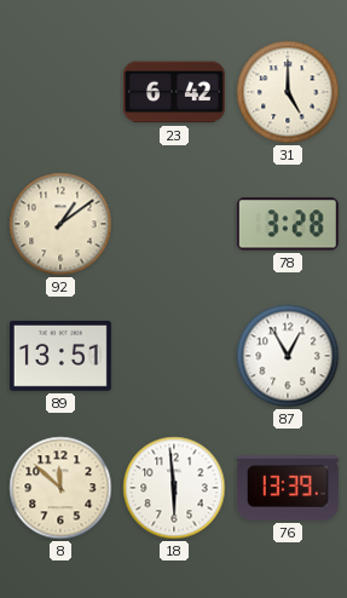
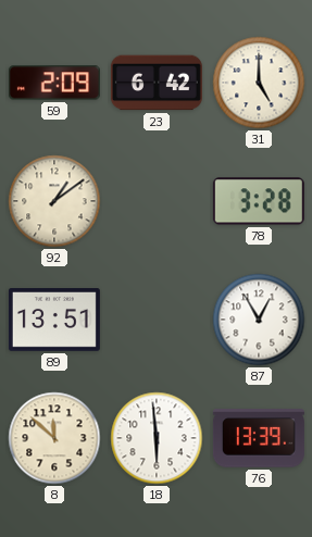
59: none -> 2:09 (54, 83)
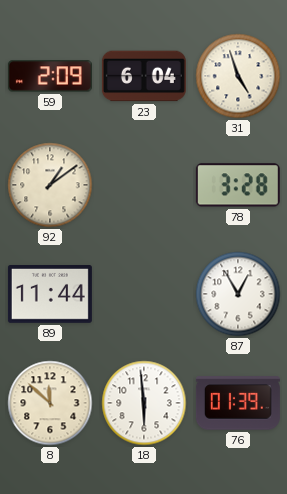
23: 6:42 -> 6:04 (144, 76)
31: 5:00 -> 4:57 (238, 76)
89: 13:51 -> 11:44 (50, 295)
76: 13:39 -> 01:39 (238, 403)
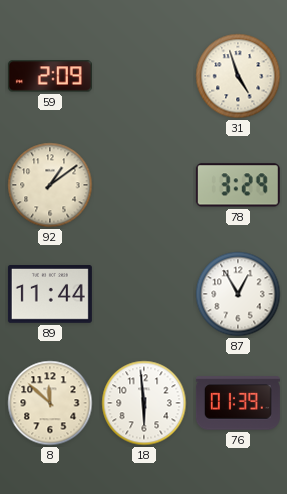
23: 6:04 -> none (144, 76)
78: 3:28 -> 3:29 (238, 185)
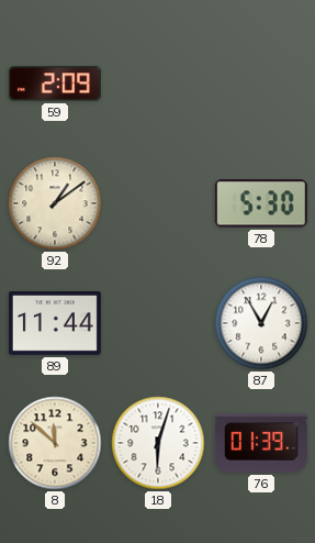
31: 4:57 -> none (238, 76)
78: 3:29 -> 5:30 (261, 203)
18: 5:59 -> 6:03 (158, 443)
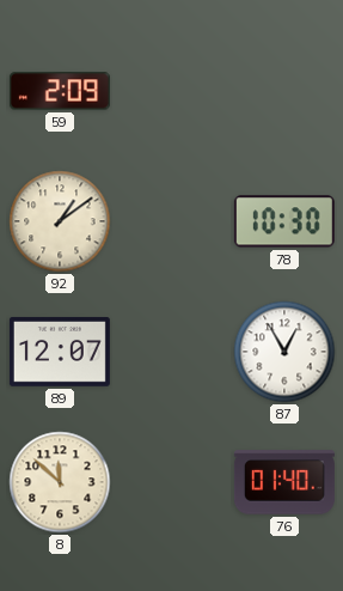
78: 5:30 -> 10:30 (284, 221)
89: 11:44 -> 12:07 (60, 353)
18: 6:03 -> none (158, 443)
76: 01:39 -> 01:40 (284, 482)
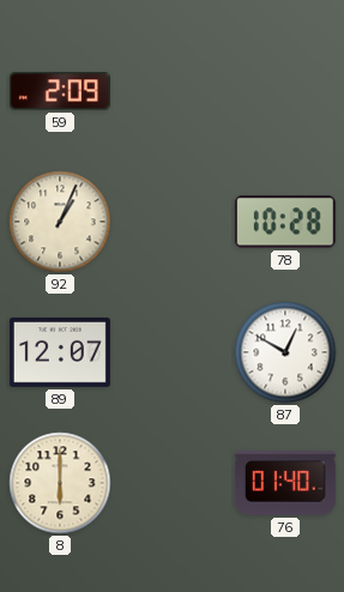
92: 1:09 -> 1:04 (60, 222)
78: 10:30 -> 10:28 (285, 222)
87: 12:55 -> 12:50 (285, 352)
8: 11:52 -> 6:00 (60, 483)
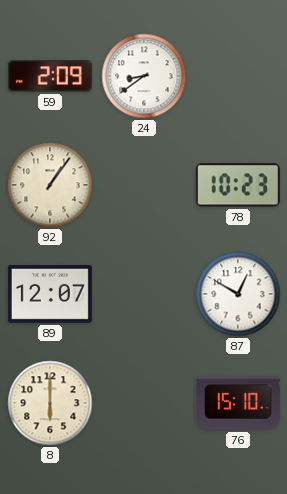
24: none -> 8:39 (144, 76)
92: 1:04 -> 1:06 (50, 185)
78: 10:28 -> 10:23 (238, 185)
76: 01:40 -> 15:10 (238, 403)
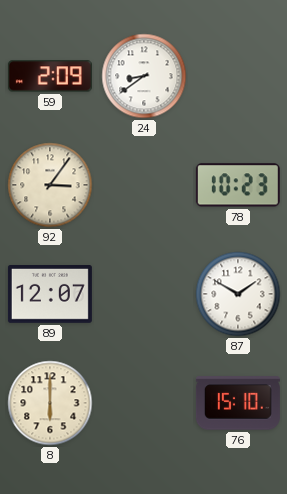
92: 1:06 -> 3:06 (50, 185)
87: 12:50 -> 1:50 (238, 294)
